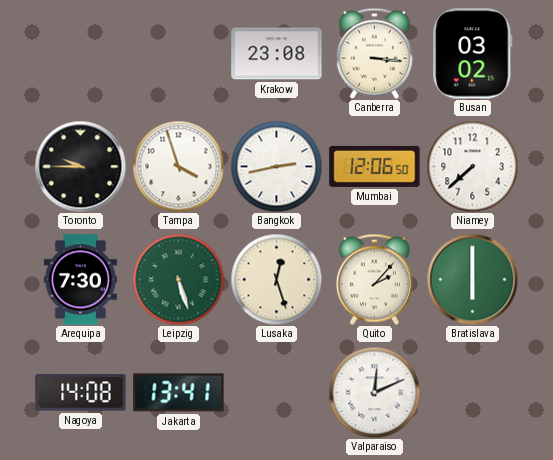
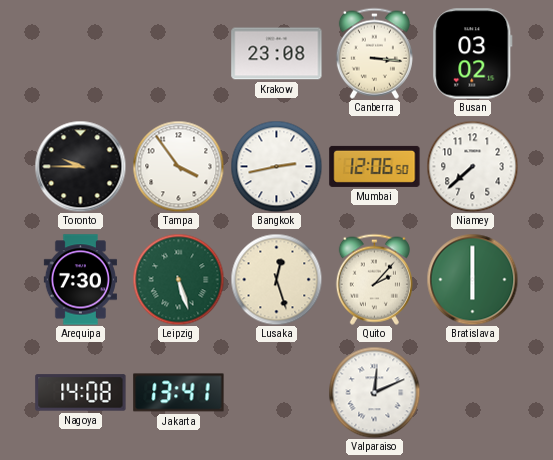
Tampa: 3:57 -> 3:54 (178, 166)
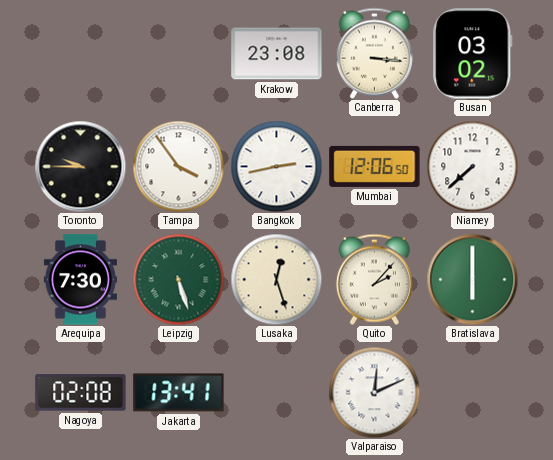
Nagoya: 14:08 -> 02:08 (81, 393)
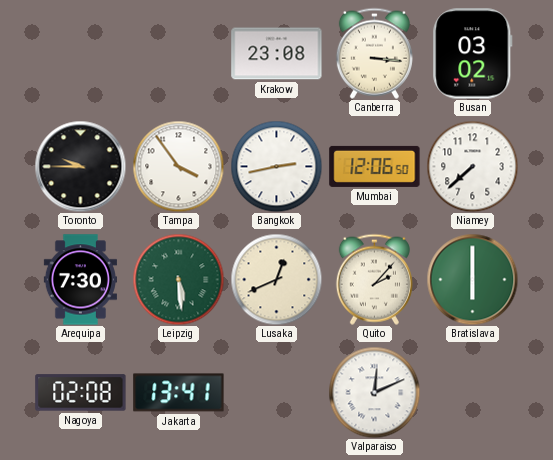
Leipzig: 5:27 -> 5:29 (178, 279)
Lusaka: 12:27 -> 12:41 (276, 279)
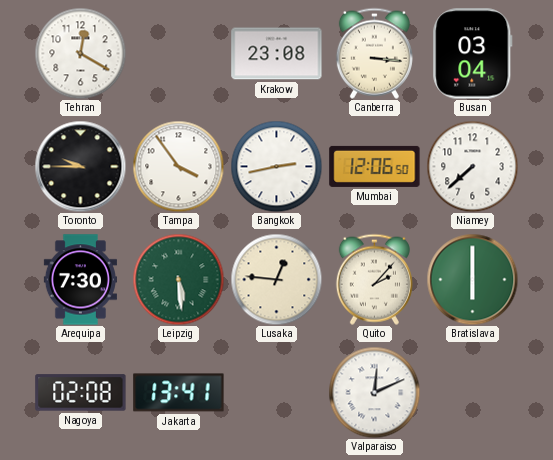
Tehran: none -> 12:20 (80, 53)
Busan: 03:02 -> 03:04 (473, 54)
Lusaka: 12:41 -> 12:46 (276, 279)
